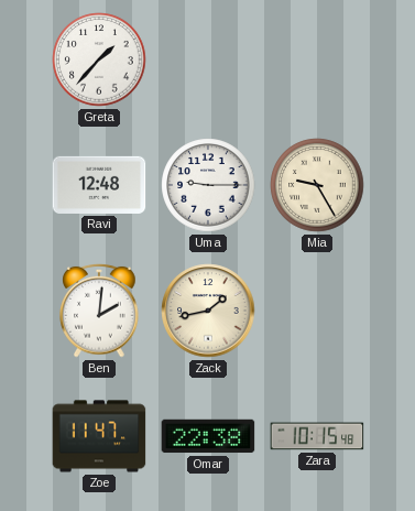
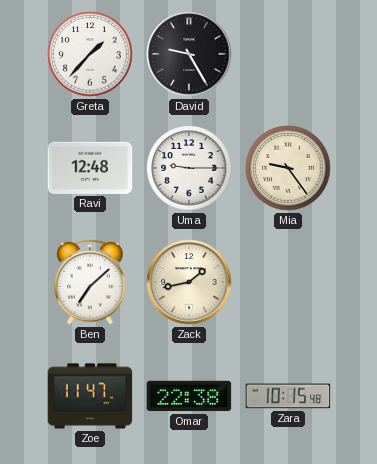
David: none -> 9:25 (189, 54)
Mia: 9:25 -> 9:24 (288, 168)
Ben: 2:01 -> 7:08 (90, 282)
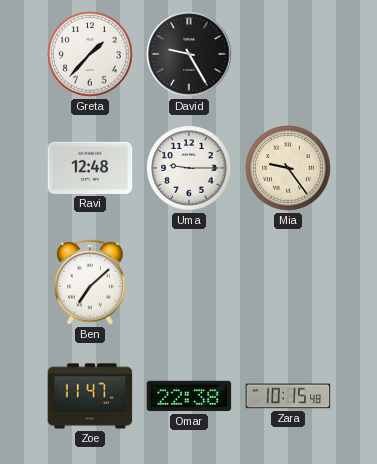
Zack: 1:43 -> none (189, 282)
